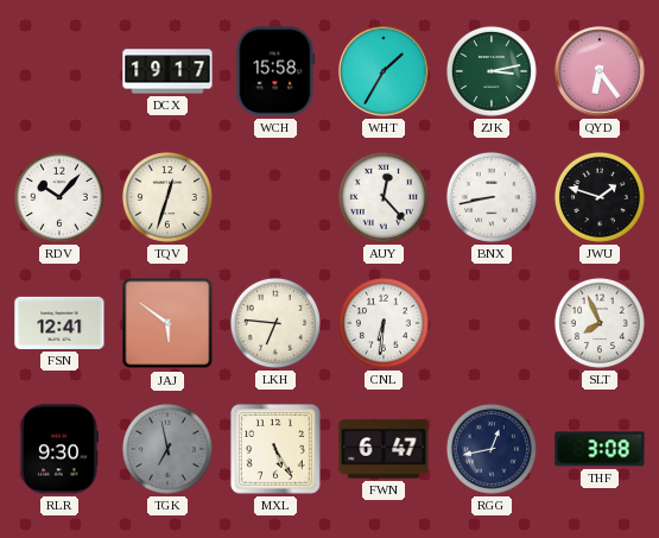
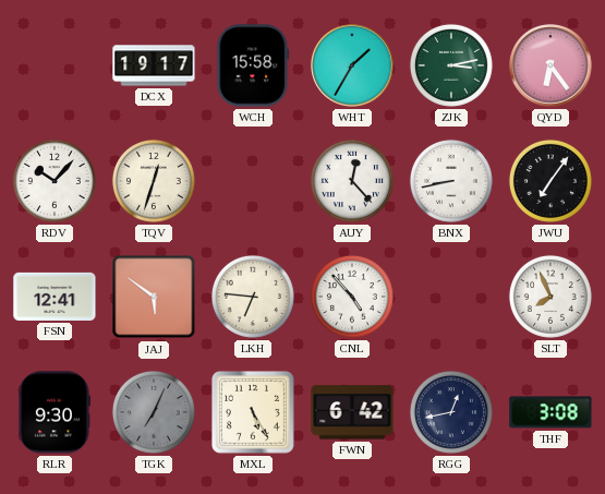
JWU: 1:48 -> 7:06 (550, 181)
CNL: 6:31 -> 4:53 (352, 297)
TGK: 6:58 -> 7:04 (154, 412)
FWN: 6:47 -> 6:42 (352, 412)
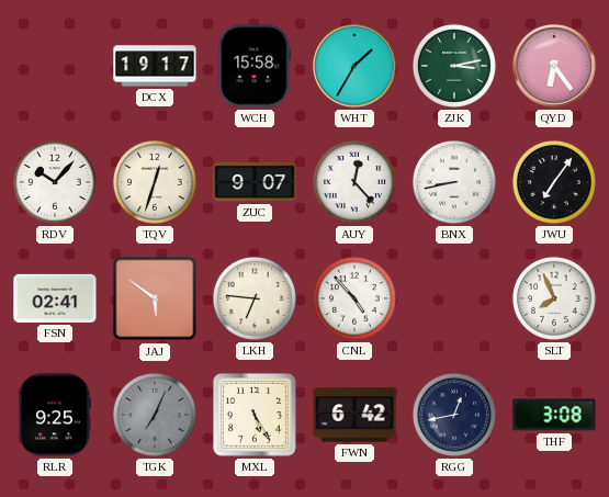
ZUC: none -> 9:07 (255, 182)
FSN: 12:41 -> 02:41 (55, 298)
RLR: 9:30 -> 9:25 (54, 415)
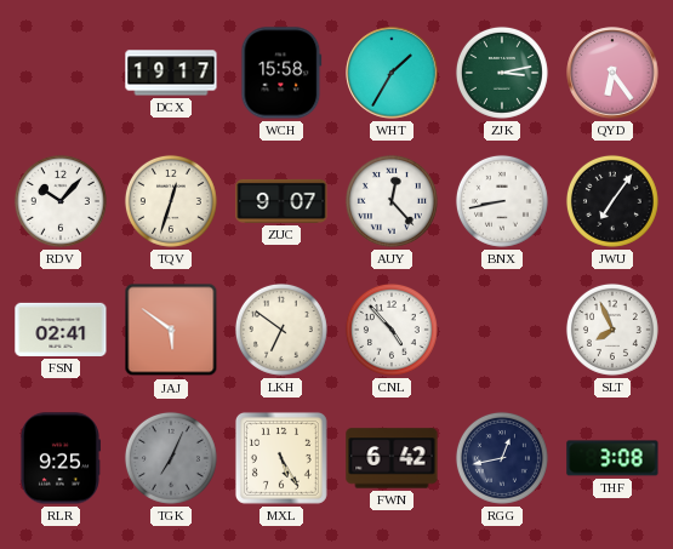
LKH: 6:46 -> 6:51 (281, 330)
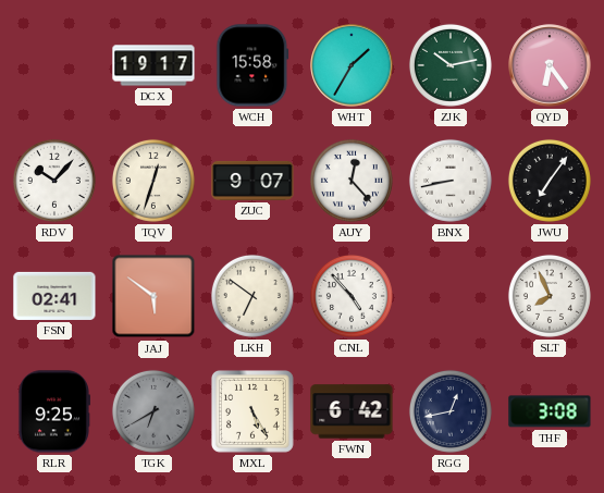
ZJK: 3:13 -> 10:13 (451, 65)
TGK: 7:04 -> 6:40 (153, 411)
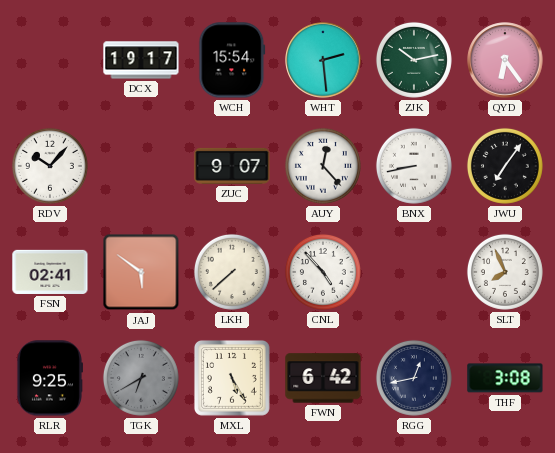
WCH: 15:58 -> 15:54 (232, 60)
WHT: 1:35 -> 2:29 (323, 60)
TQV: 12:33 -> none (153, 181)
LKH: 6:51 -> 7:38 (232, 272)
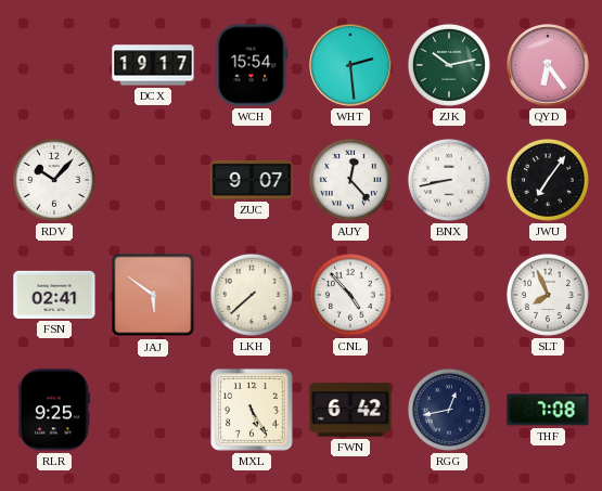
TGK: 6:40 -> none (141, 378)
THF: 3:08 -> 7:08 (548, 410)
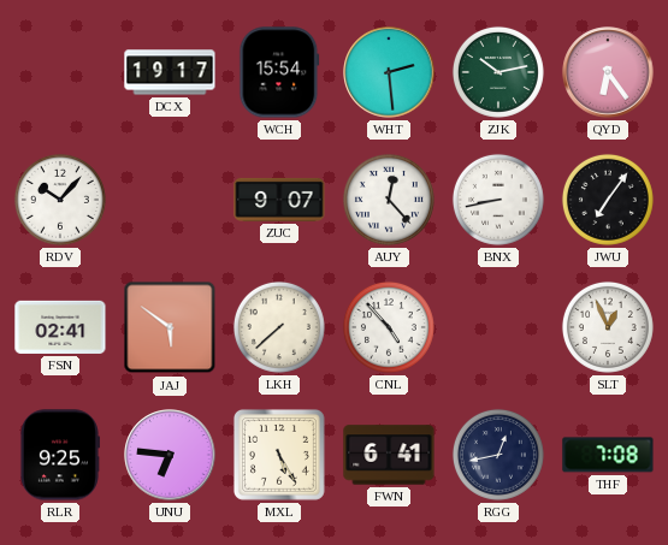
SLT: 7:56 -> 12:56 (608, 327)
UNU: none -> 6:46 (170, 455)
FWN: 6:42 -> 6:41 (389, 455)
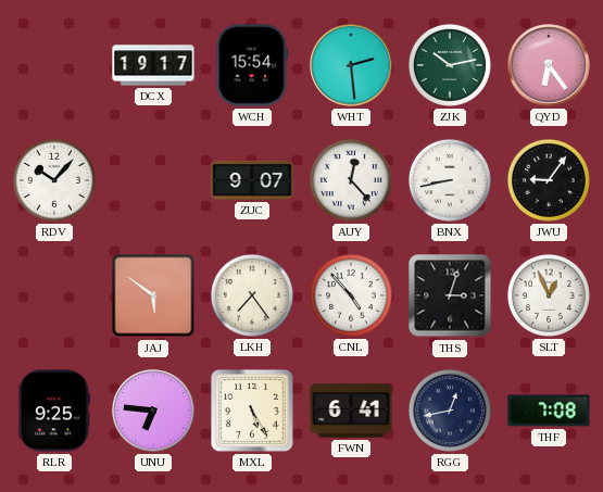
JWU: 7:06 -> 9:06 (549, 180)
FSN: 02:41 -> none (60, 327)
LKH: 7:38 -> 7:24 (252, 295)
THS: none -> 3:03 (450, 295)
